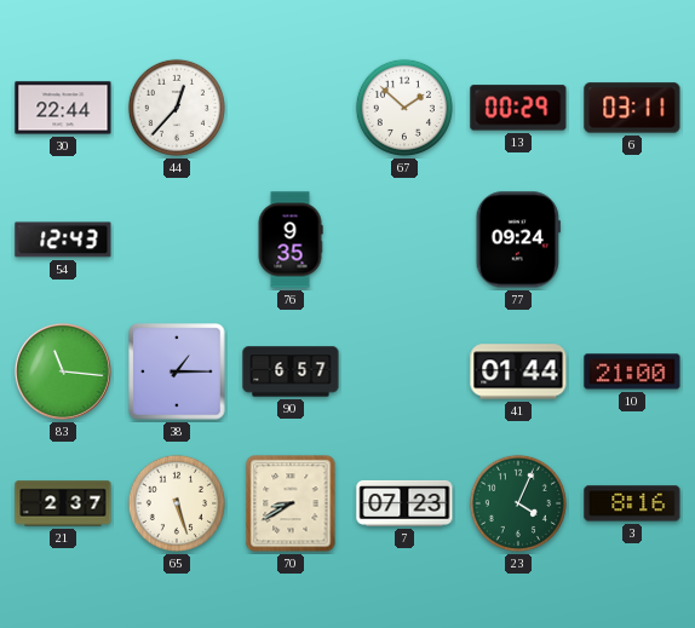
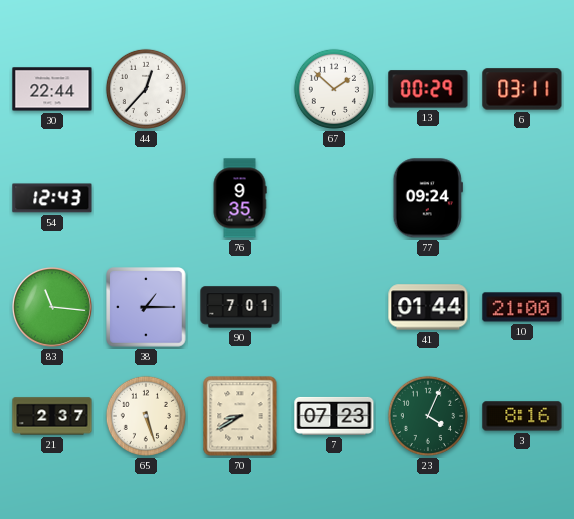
90: 6:57 -> 7:01 (240, 307)
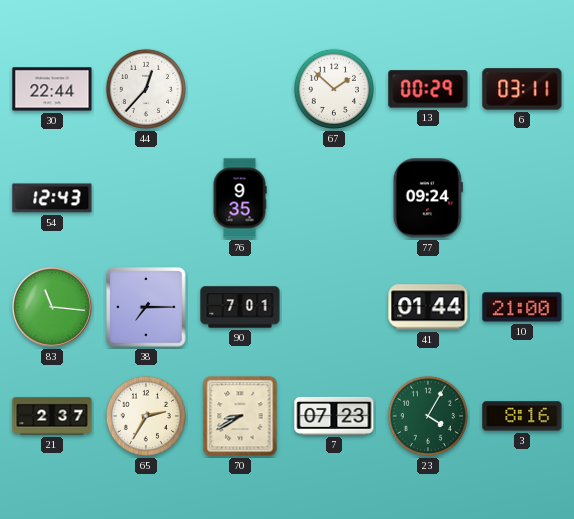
38: 1:15 -> 7:15 (146, 307)
65: 5:27 -> 2:35 (146, 416)
23: 4:04 -> 4:05 (428, 416)
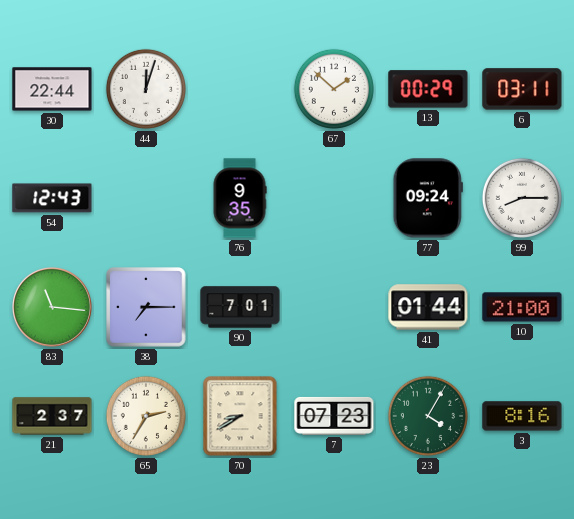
44: 12:37 -> 12:03 (146, 89)
99: none -> 8:15 (522, 198)
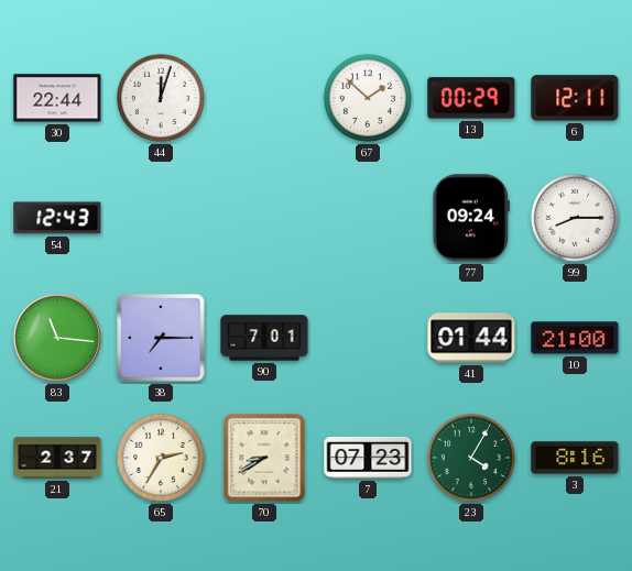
6: 03:11 -> 12:11 (575, 98)
76: 9:35 -> none (240, 198)
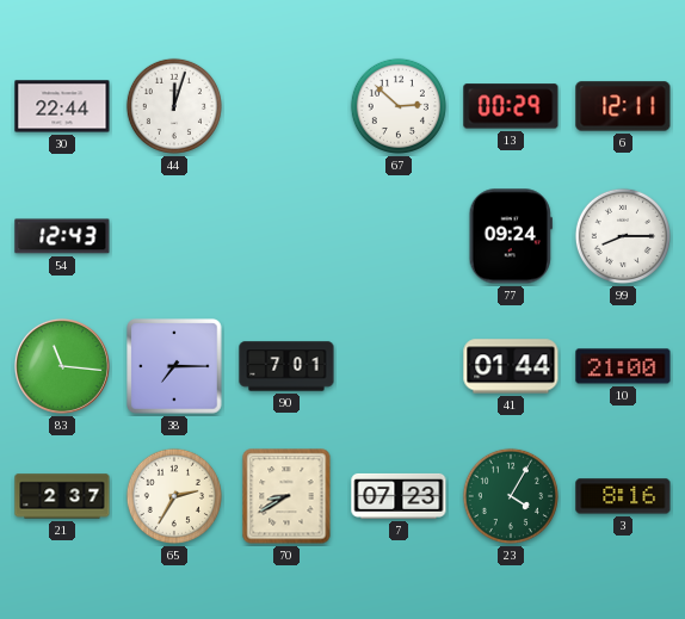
67: 1:52 -> 2:52 (399, 106)
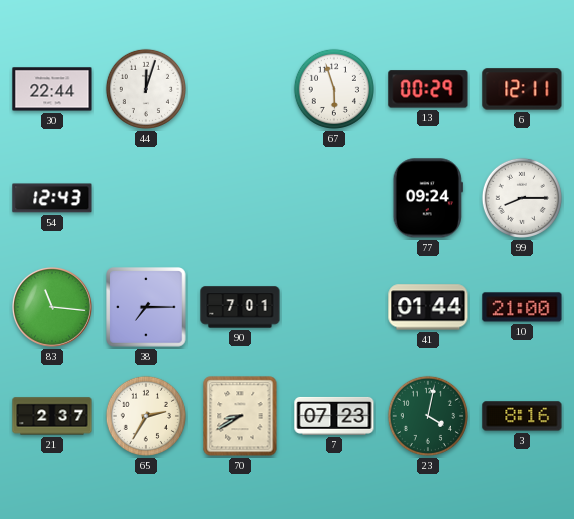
67: 2:52 -> 5:57 (334, 89)
23: 4:05 -> 4:02 (428, 416)
